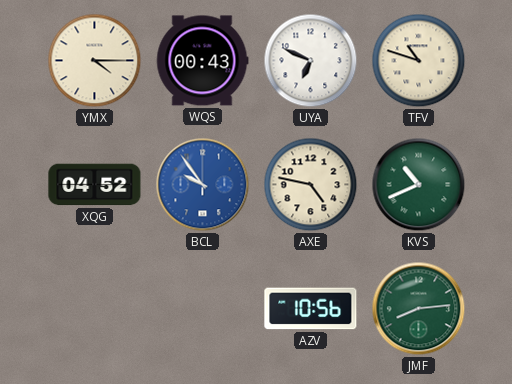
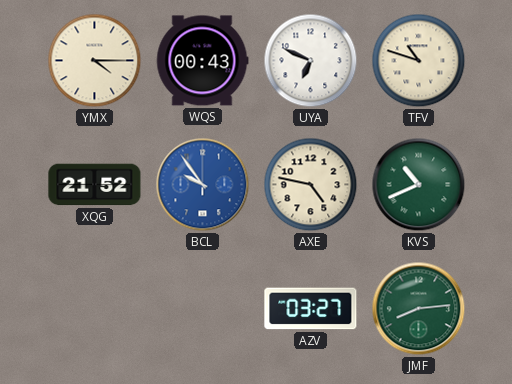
XQG: 04:52 -> 21:52 (95, 185)
AZV: 10:56 -> 03:27 (311, 309)
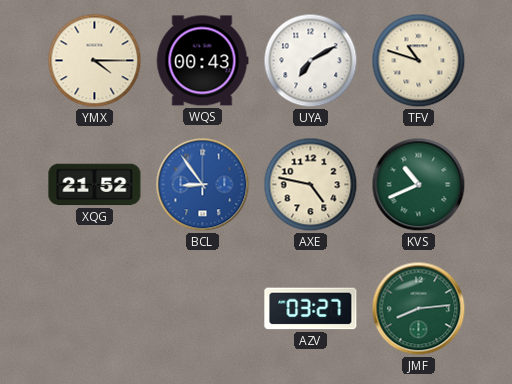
UYA: 6:49 -> 7:10 (311, 61)
BCL: 9:54 -> 8:54 (203, 185)
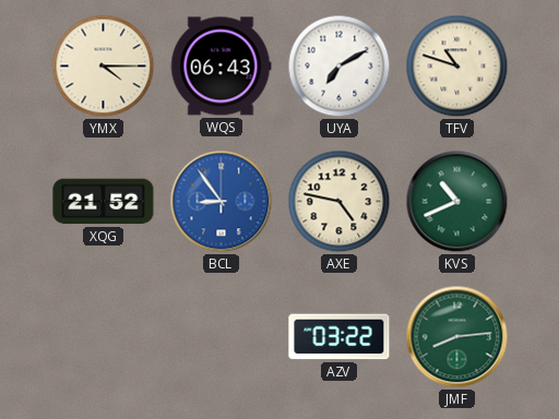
WQS: 00:43 -> 06:43 (221, 67)
AZV: 03:27 -> 03:22 (340, 337)
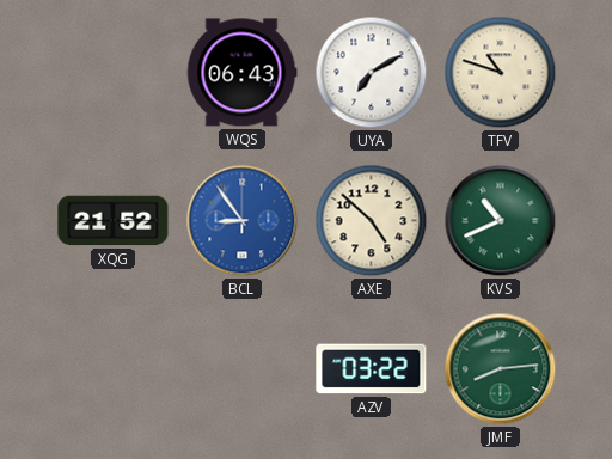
YMX: 4:15 -> none (104, 67)
AXE: 4:47 -> 4:52 (372, 221)
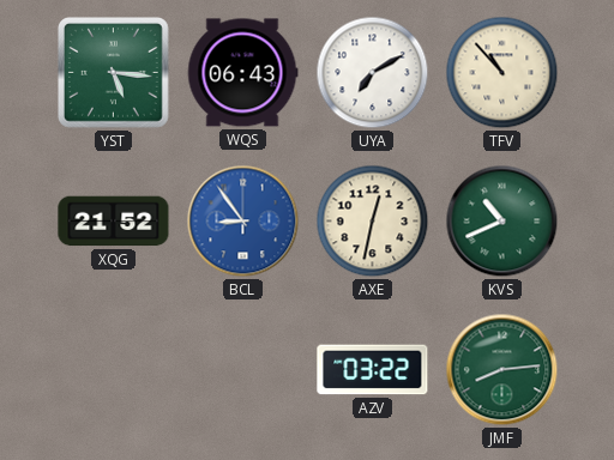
YST: none -> 5:16 (114, 73)
TFV: 10:48 -> 10:53 (502, 73)
AXE: 4:52 -> 12:32 (373, 222)
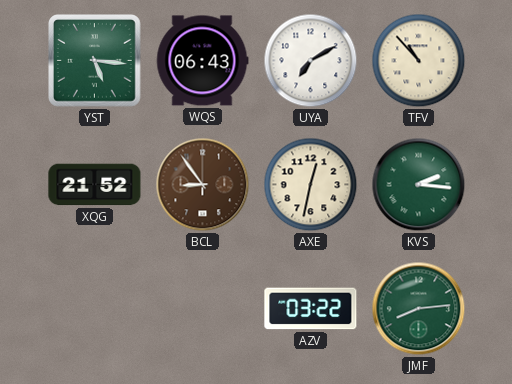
BCL dial: blue -> brown (203, 185)
KVS: 10:41 -> 2:16 (419, 185)
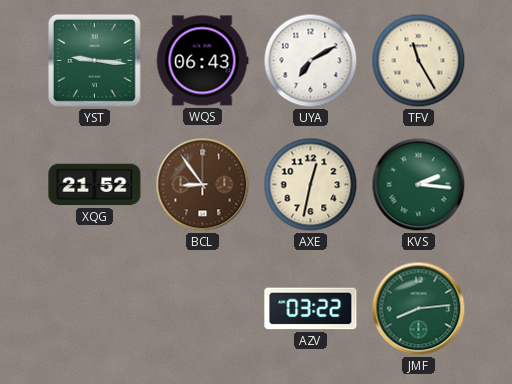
YST: 5:16 -> 9:16 (95, 61)
TFV: 10:53 -> 11:25 (419, 61)
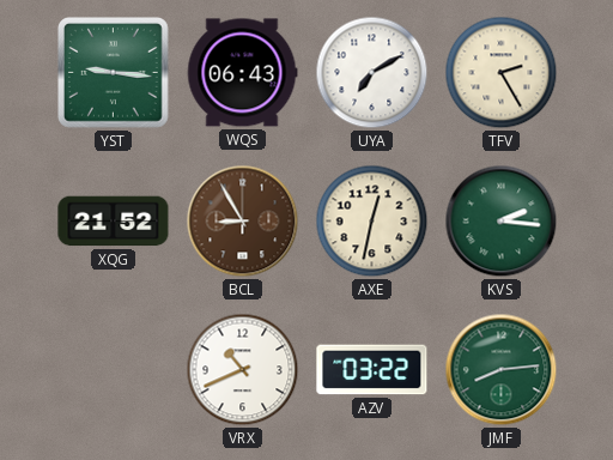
TFV: 11:25 -> 2:25 (502, 73)
BCL: 8:54 -> 8:55 (243, 222)
VRX: none -> 10:41 (243, 370)
